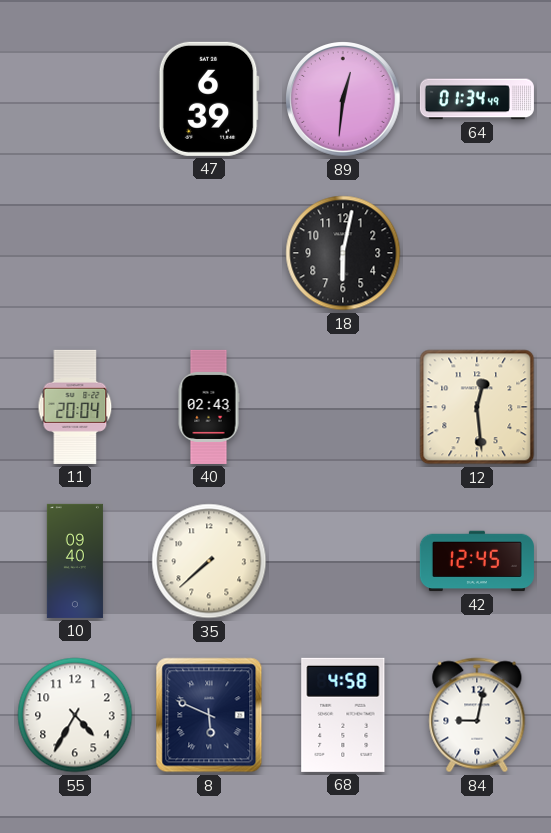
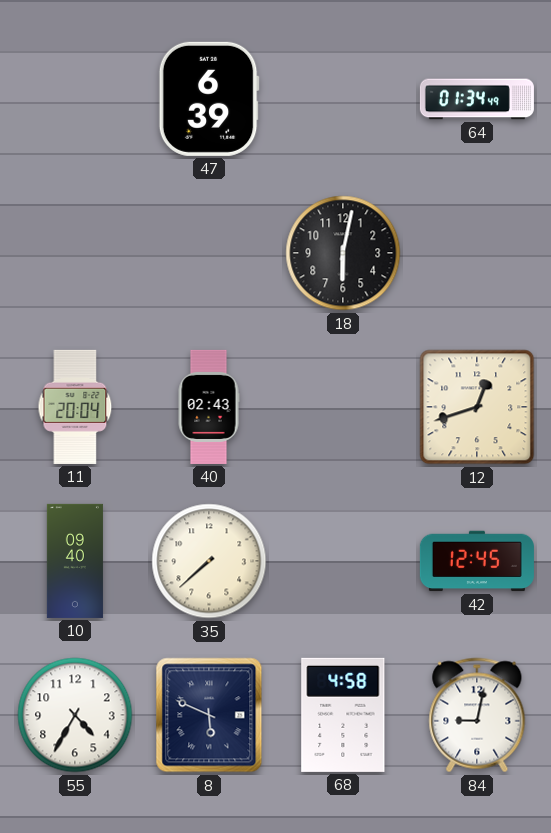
89: 12:31 -> none (344, 100)
12: 12:29 -> 12:42 (477, 407)
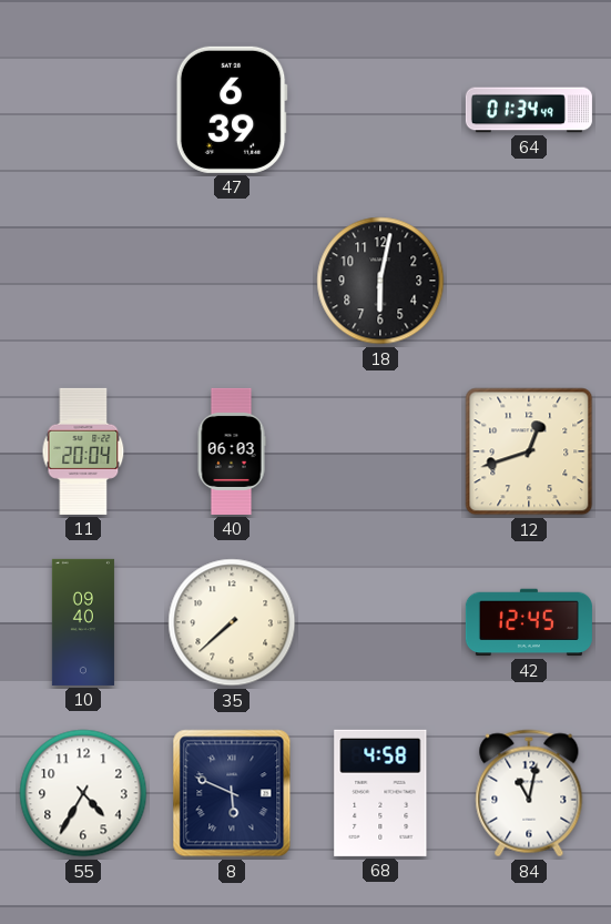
40: 02:43 -> 06:03 (232, 451)
84: 9:02 -> 11:02 (529, 793)
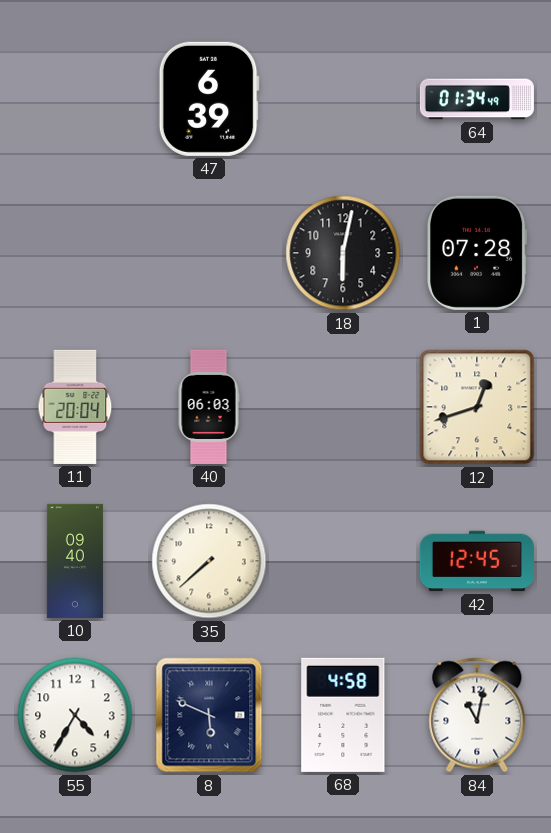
1: none -> 07:28 (477, 253)
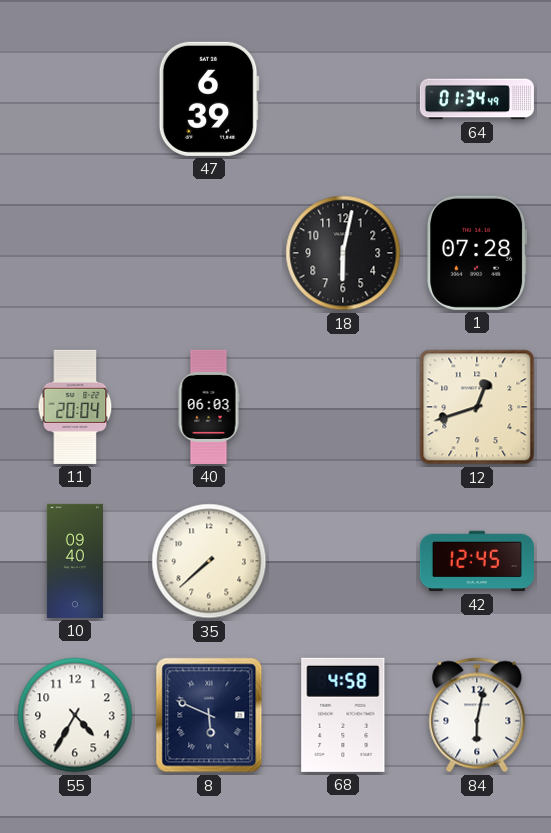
84: 11:02 -> 6:02 (477, 715)
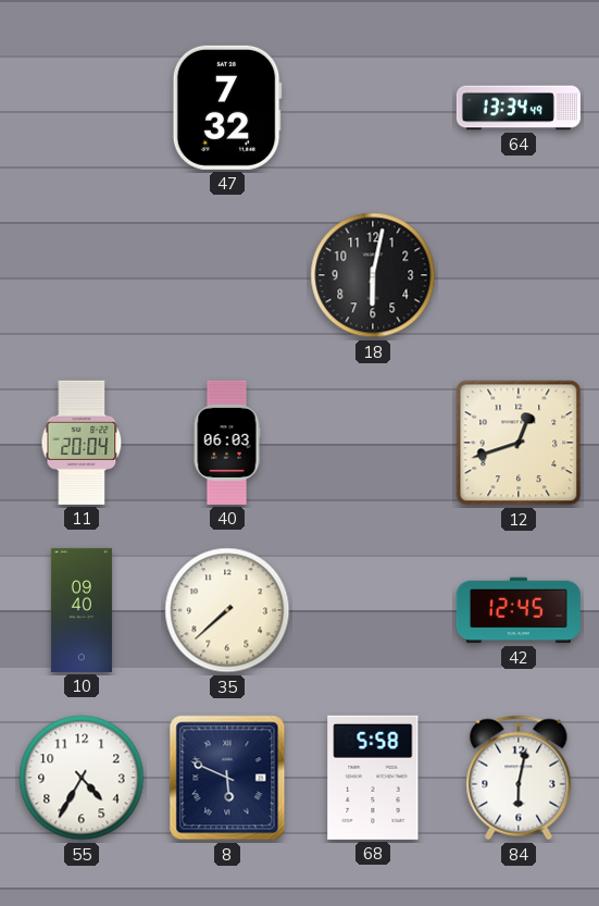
47: 6:39 -> 7:32 (227, 108)
64: 01:34 -> 13:34 (519, 108)
1: 07:28 -> none (477, 253)
68: 4:58 -> 5:58 (373, 778)
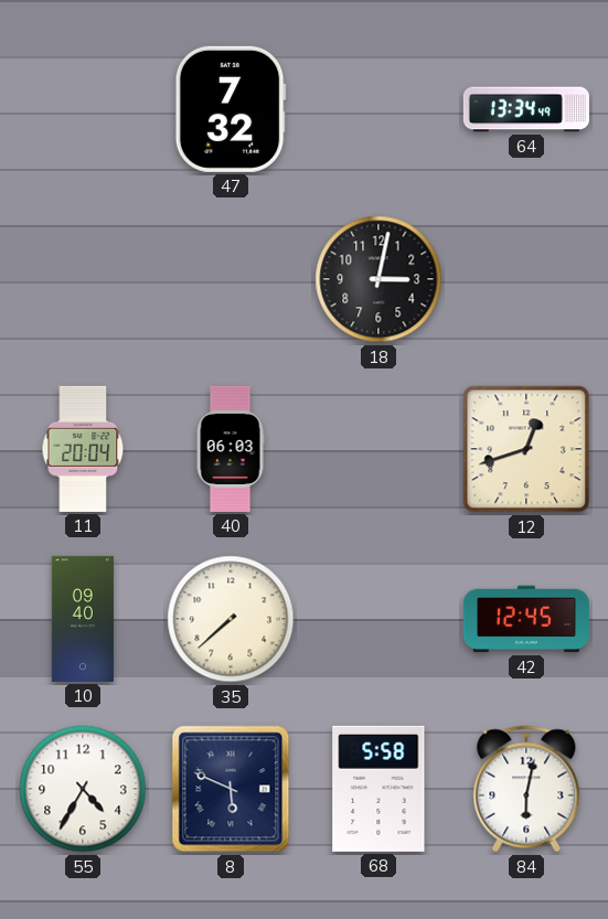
18: 6:02 -> 3:02 (378, 279)
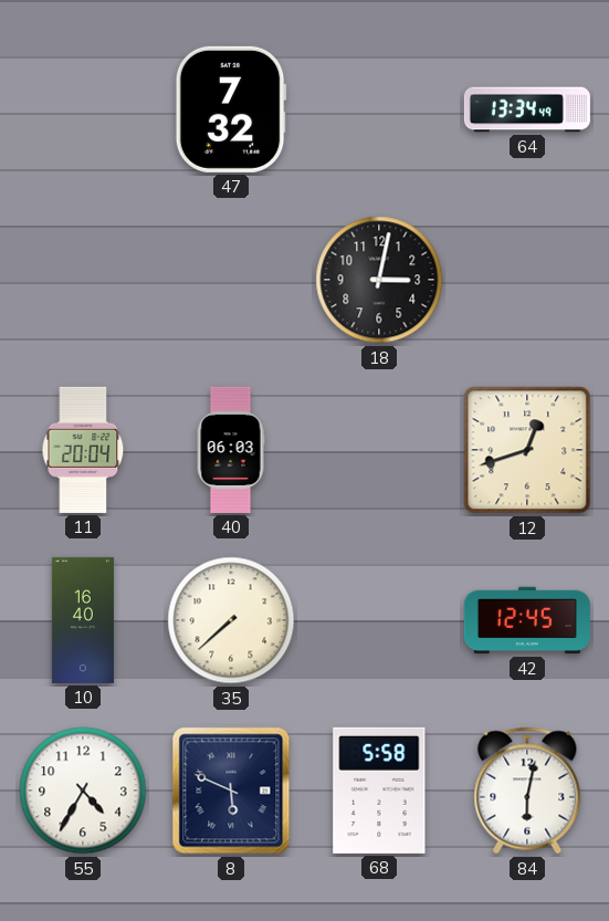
10: 09:40 -> 16:40 (83, 620)
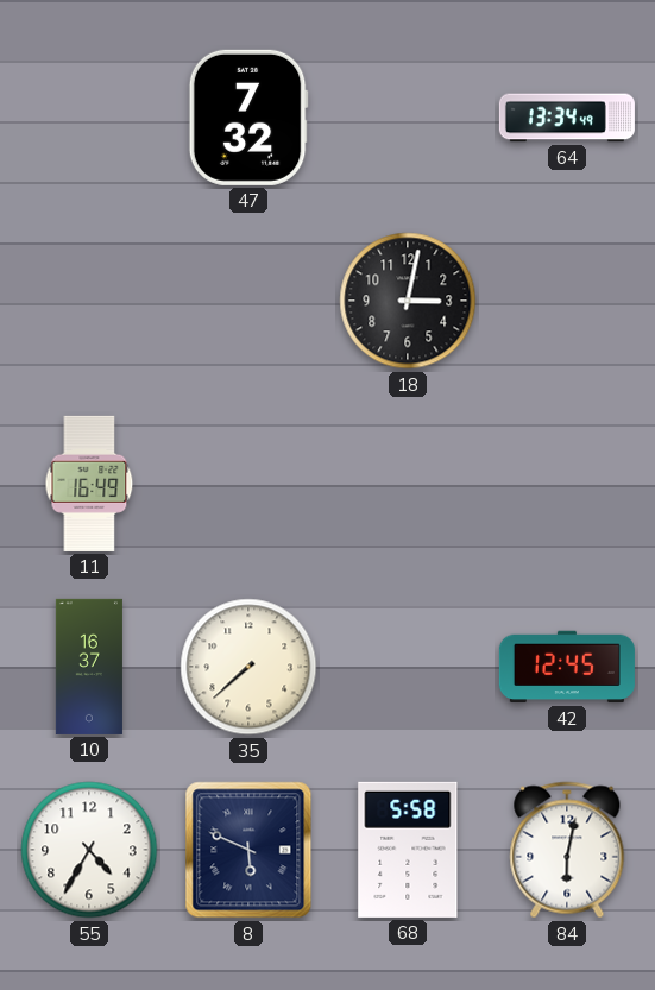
11: 20:04 -> 16:49 (89, 484)
40: 06:03 -> none (231, 450)
12: 12:42 -> none (527, 450)
10: 16:40 -> 16:37 (89, 667)
